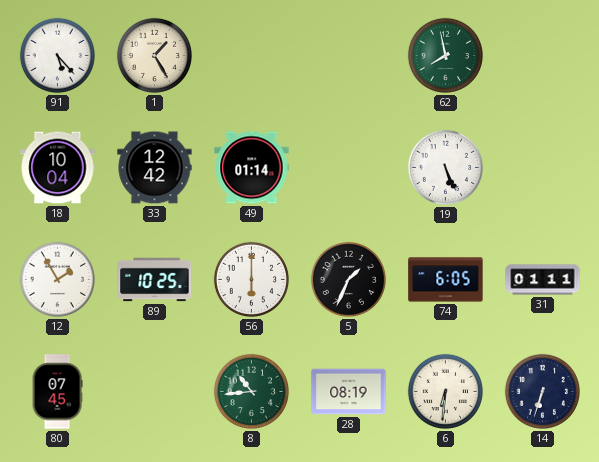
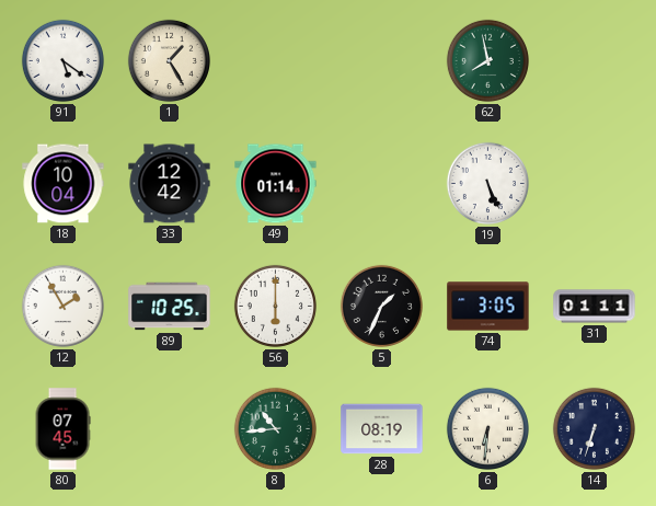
91: 5:23 -> 5:21 (62, 60)
74: 6:05 -> 3:05 (488, 307)
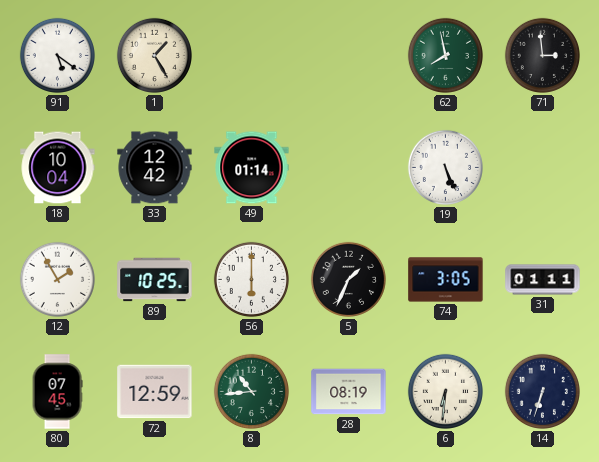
71: none -> 2:59 (542, 55)
72: none -> 12:59 (155, 392)
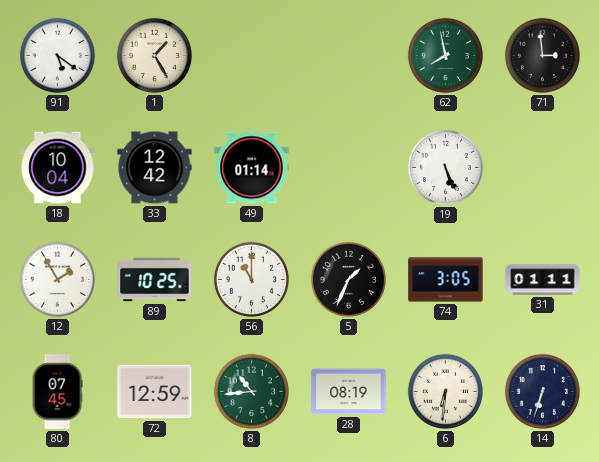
56: 6:00 -> 11:00 (251, 279)
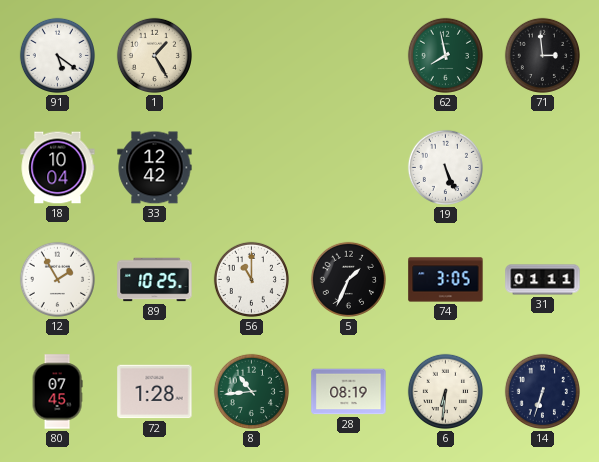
49: 01:14 -> none (252, 168)
72: 12:59 -> 1:28 (155, 392)
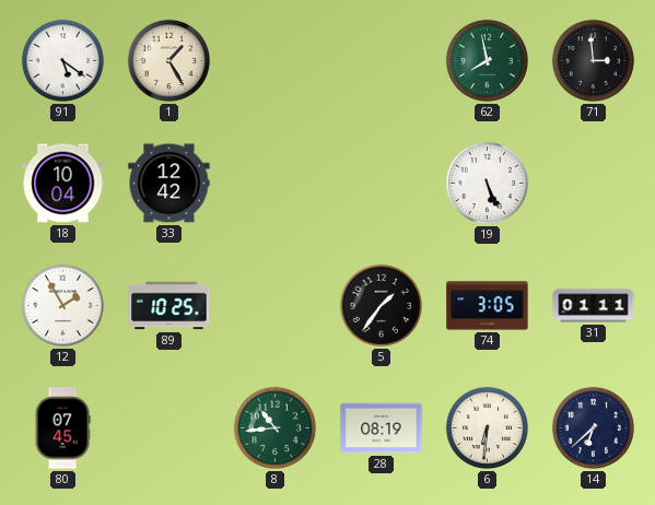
56: 11:00 -> none (251, 279)
5: 1:34 -> 1:36 (381, 305)
72: 1:28 -> none (155, 392)
14: 6:33 -> 6:38 (593, 427)
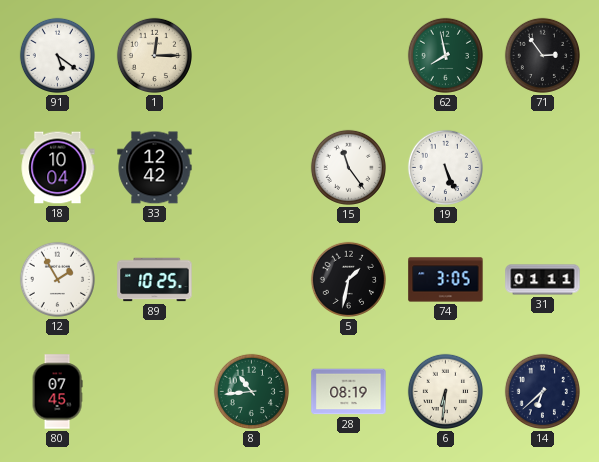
1: 1:25 -> 12:15 (154, 55)
71: 2:59 -> 2:54 (542, 55)
15: none -> 11:24 (348, 167)
5: 1:36 -> 1:32 (348, 279)
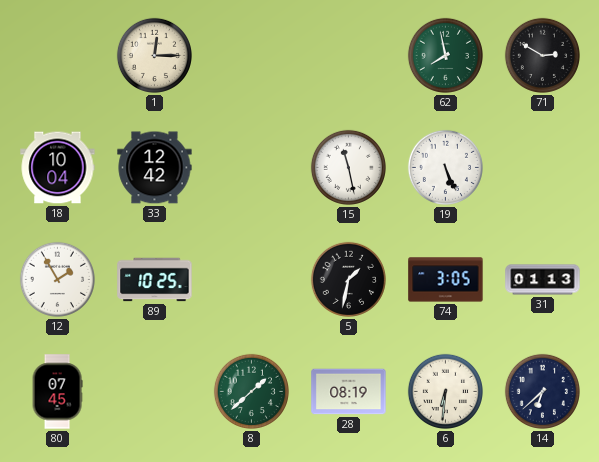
91: 5:21 -> none (57, 55)
71: 2:54 -> 2:50 (542, 55)
15: 11:24 -> 11:28 (348, 167)
31: 01:11 -> 01:13 (543, 280)
8: 10:44 -> 1:38 (251, 391)
